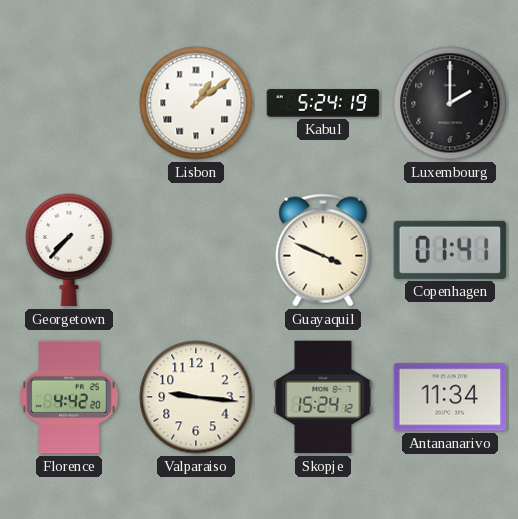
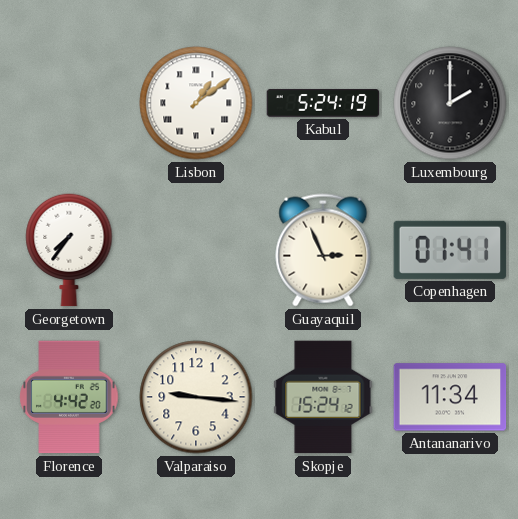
Georgetown: 7:37 -> 7:36 (69, 250)
Guayaquil: 3:49 -> 2:56 (323, 250)
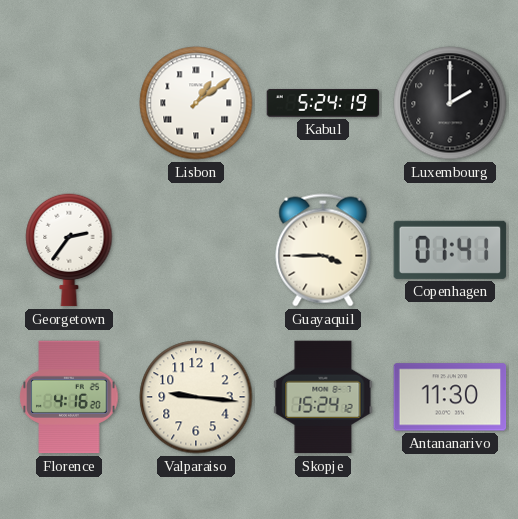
Georgetown: 7:36 -> 2:36 (69, 250)
Guayaquil: 2:56 -> 3:45 (323, 250)
Florence: 4:42 -> 4:16 (69, 397)
Antananarivo: 11:34 -> 11:30 (450, 397)
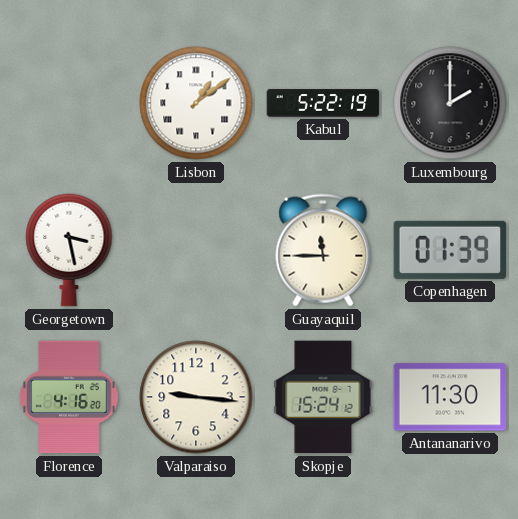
Kabul: 5:24 -> 5:22 (323, 103)
Georgetown: 2:36 -> 3:28 (69, 250)
Guayaquil: 3:45 -> 11:45 (323, 250)
Copenhagen: 01:41 -> 01:39 (450, 250)
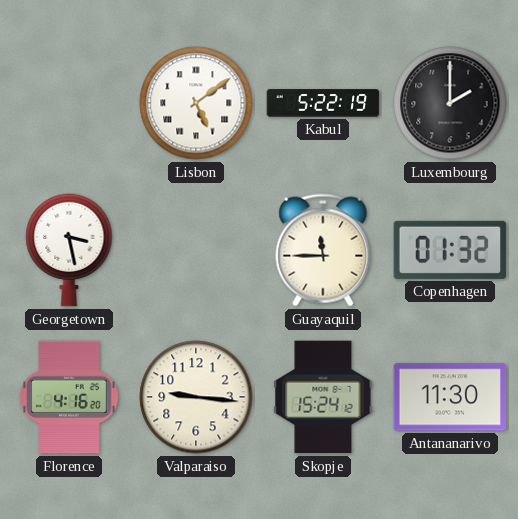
Lisbon: 1:09 -> 5:09 (196, 103)
Copenhagen: 01:39 -> 01:32 (450, 250)
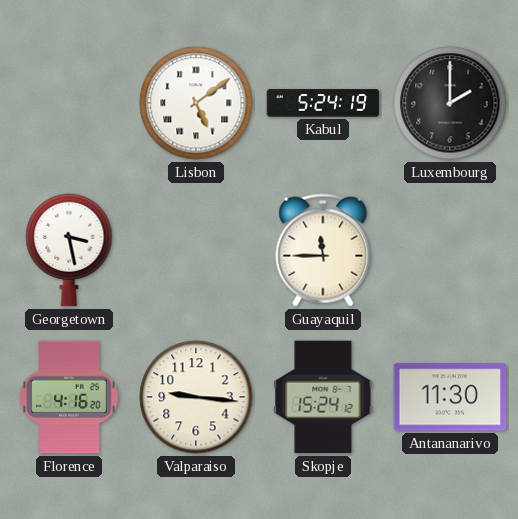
Kabul: 5:22 -> 5:24 (323, 103)
Copenhagen: 01:32 -> none (450, 250)
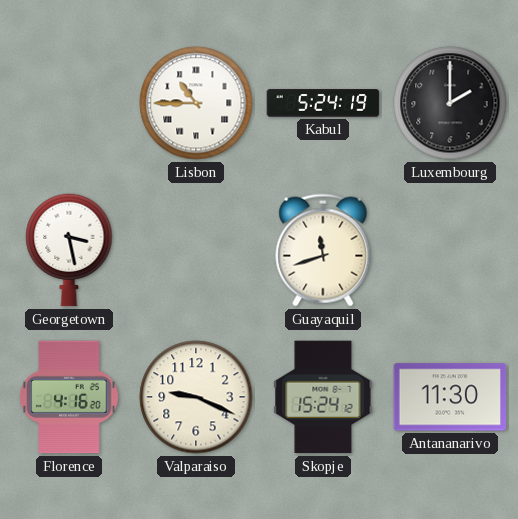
Lisbon: 5:09 -> 10:45 (196, 103)
Guayaquil: 11:45 -> 11:42 (323, 250)
Valparaiso: 9:16 -> 9:19 (196, 397)
